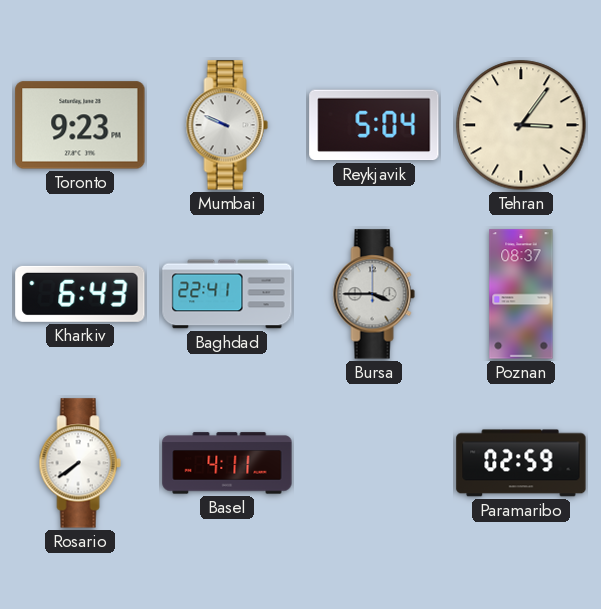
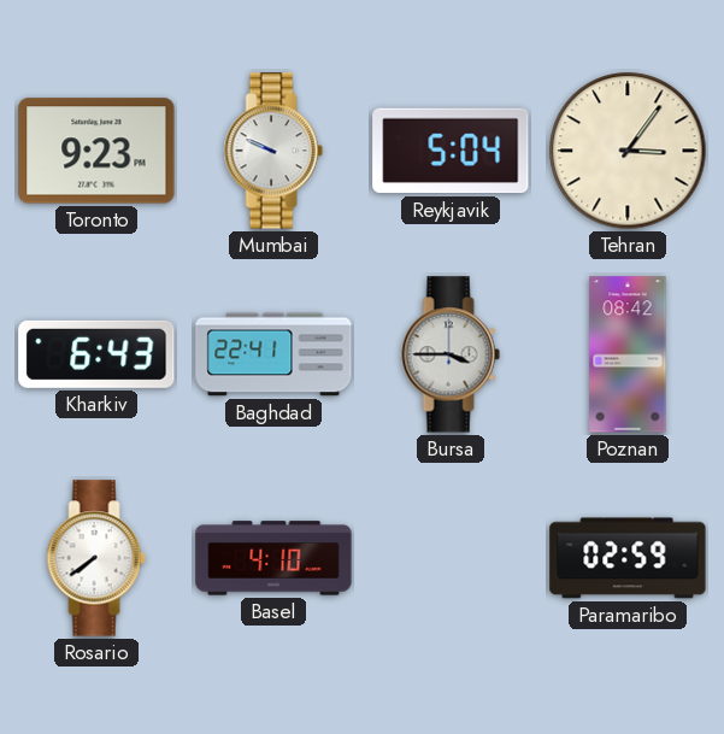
Poznan: 08:37 -> 08:42 (628, 354)
Basel: 4:11 -> 4:10 (273, 558)
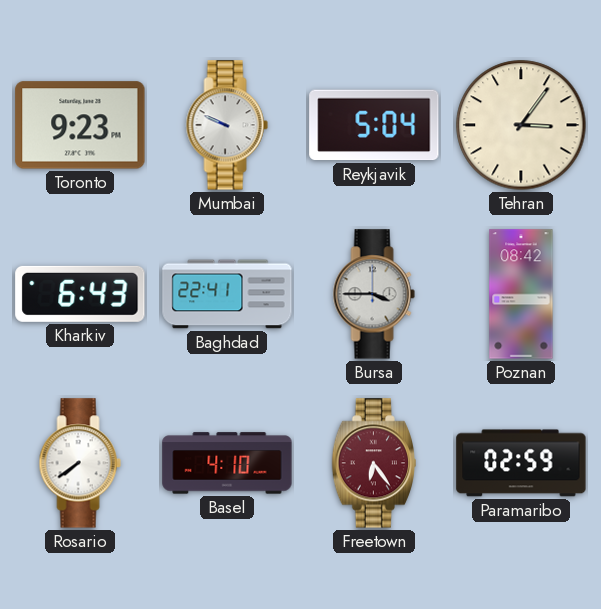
Freetown: none -> 6:24 (373, 463)
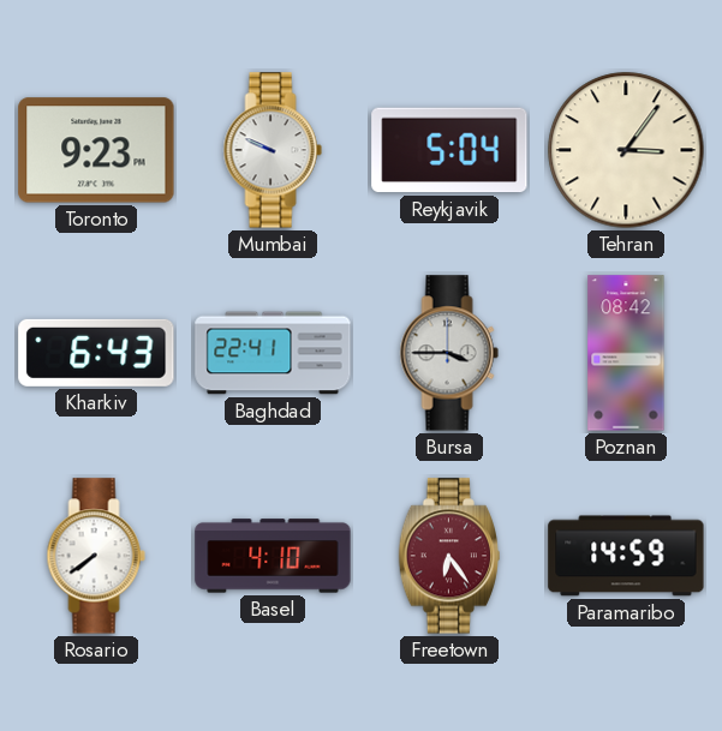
Paramaribo: 02:59 -> 14:59 (626, 556)
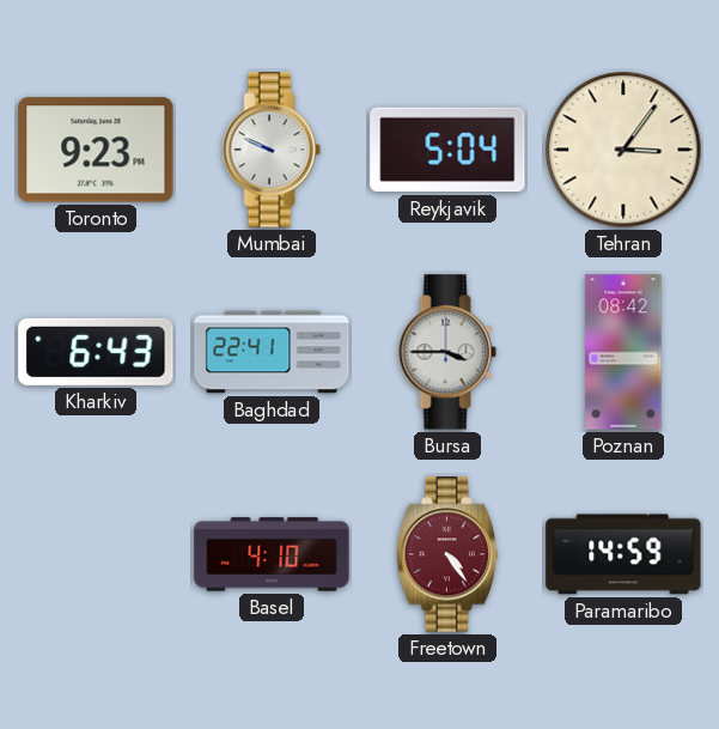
Rosario: 7:39 -> none (96, 556)
Freetown: 6:24 -> 4:24 (446, 554)
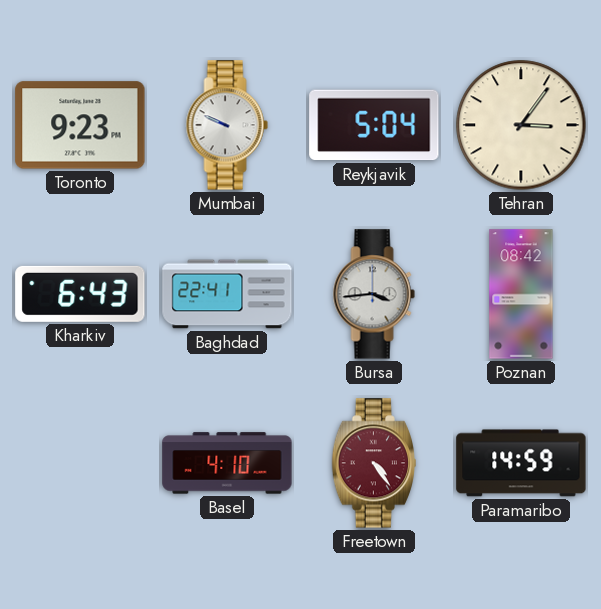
Bursa: 3:45 -> 3:44 (374, 294)
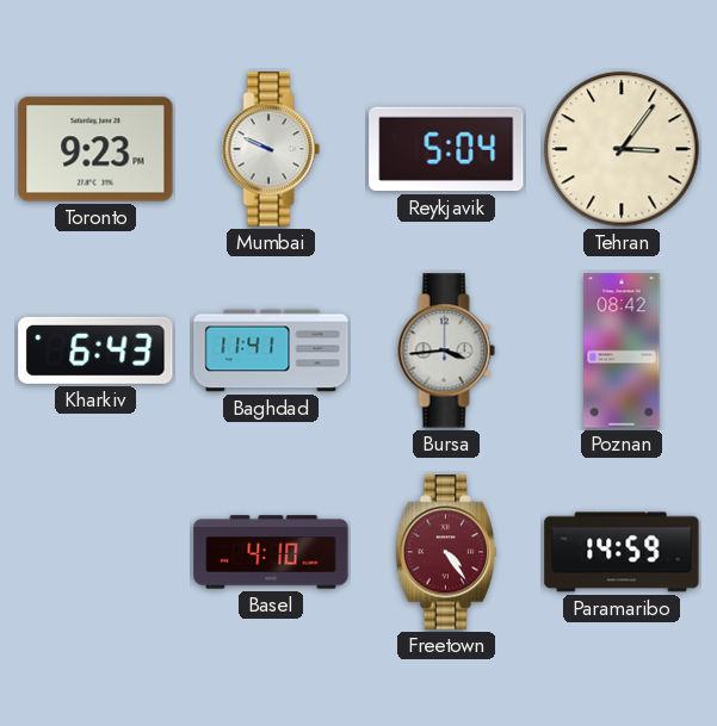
Baghdad: 22:41 -> 11:41 (271, 350)
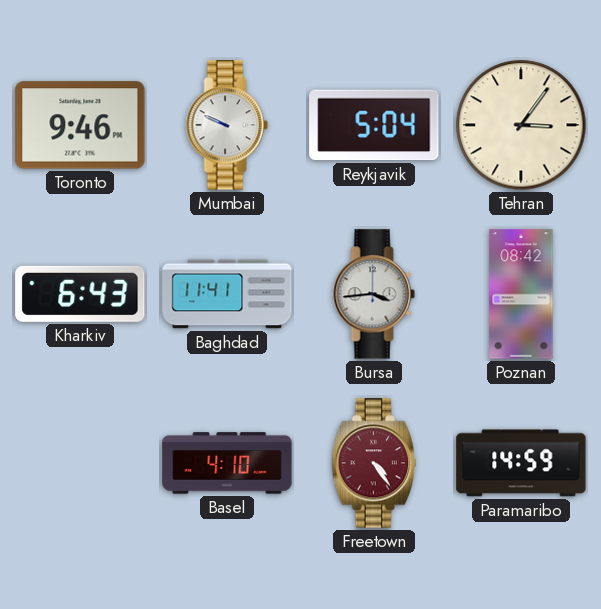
Toronto: 9:23 -> 9:46 (80, 125)
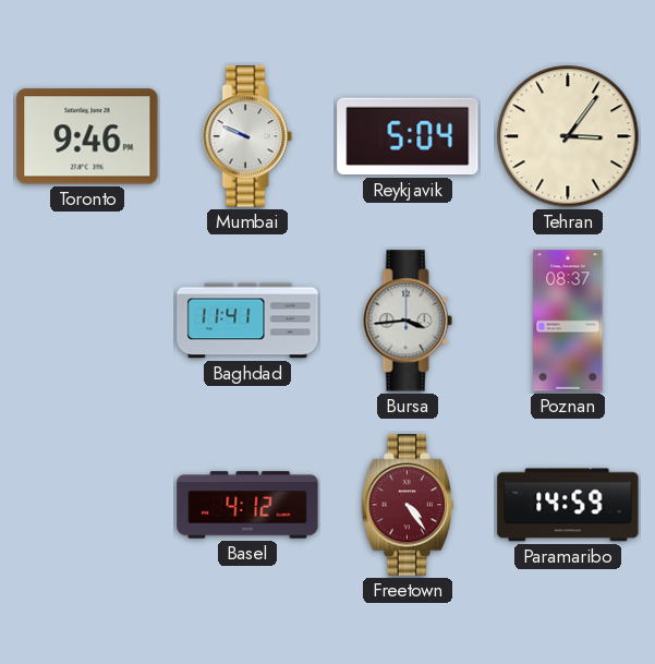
Kharkiv: 6:43 -> none (80, 294)
Poznan: 08:42 -> 08:37 (568, 321)
Basel: 4:10 -> 4:12 (247, 505)
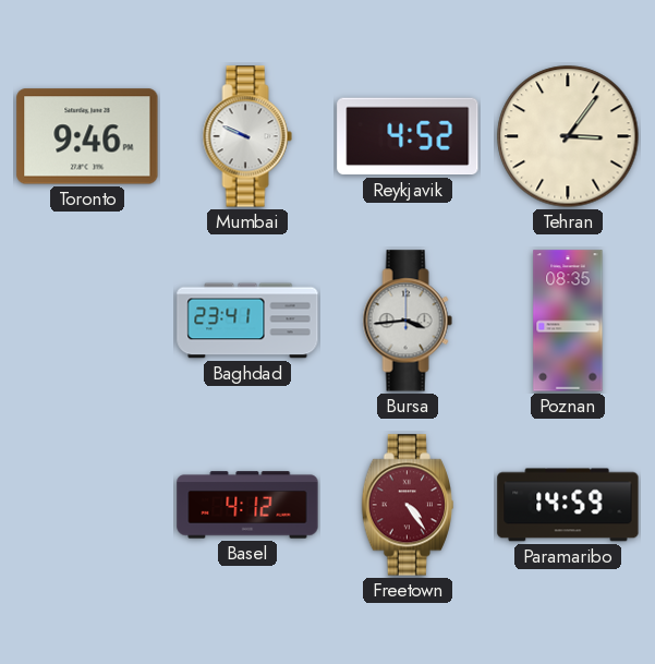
Reykjavik: 5:04 -> 4:52 (408, 136)
Baghdad: 11:41 -> 23:41 (247, 321)
Poznan: 08:37 -> 08:35 (568, 321)
